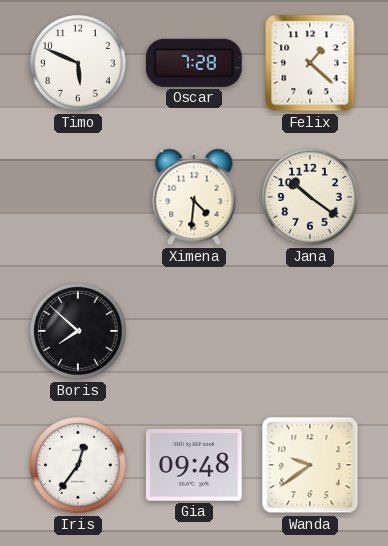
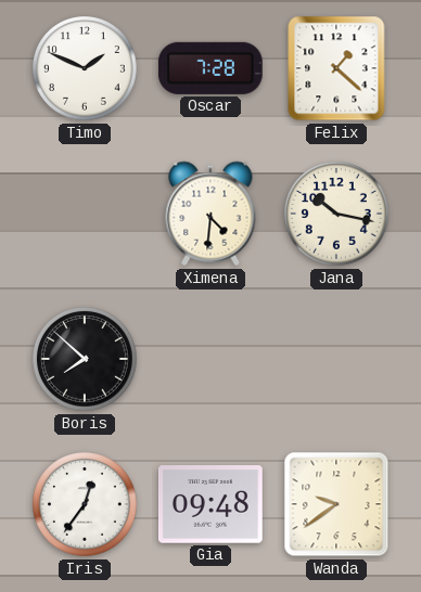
Timo: 5:49 -> 1:49 (85, 68)
Jana: 10:21 -> 10:17 (336, 214)
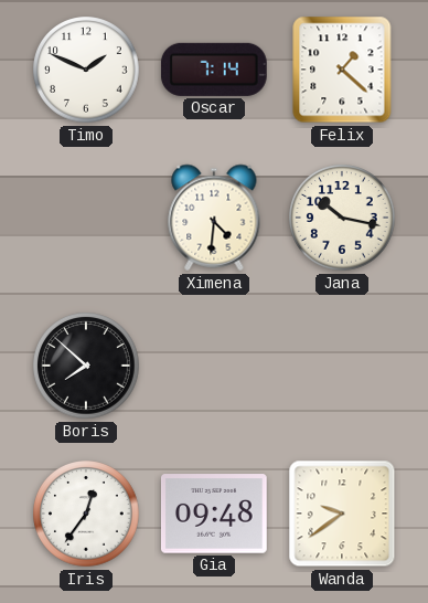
Oscar: 7:28 -> 7:14 (214, 70)
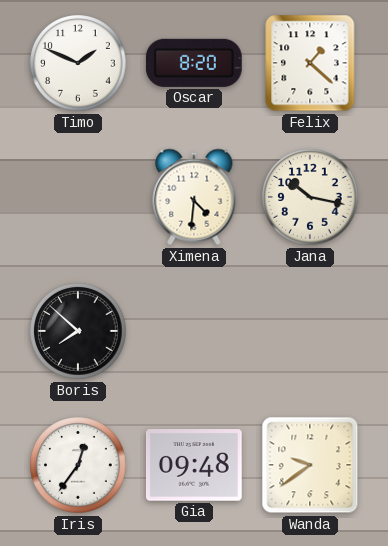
Oscar: 7:14 -> 8:20 (194, 63)
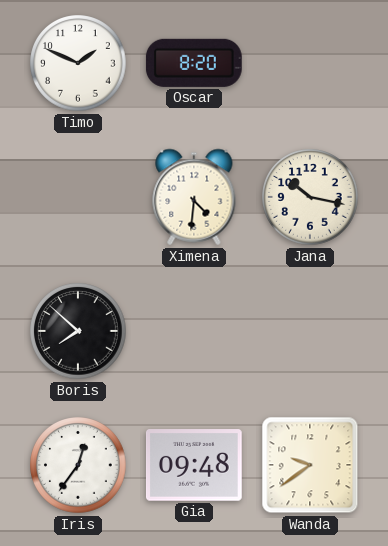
Felix: 1:22 -> none (310, 63)
